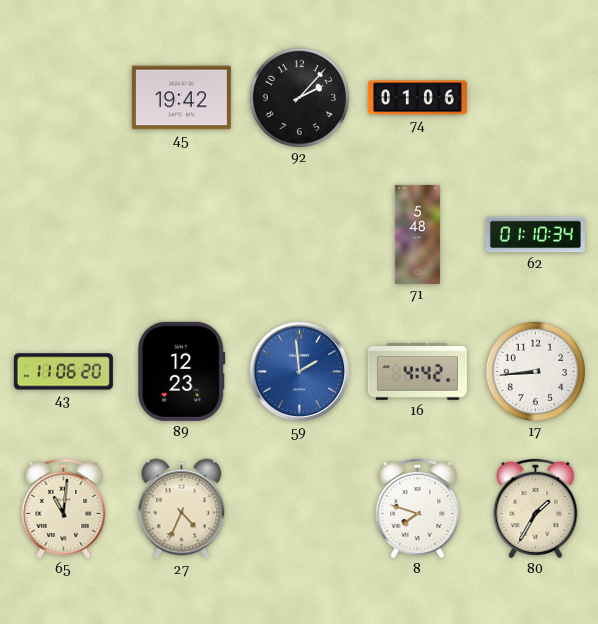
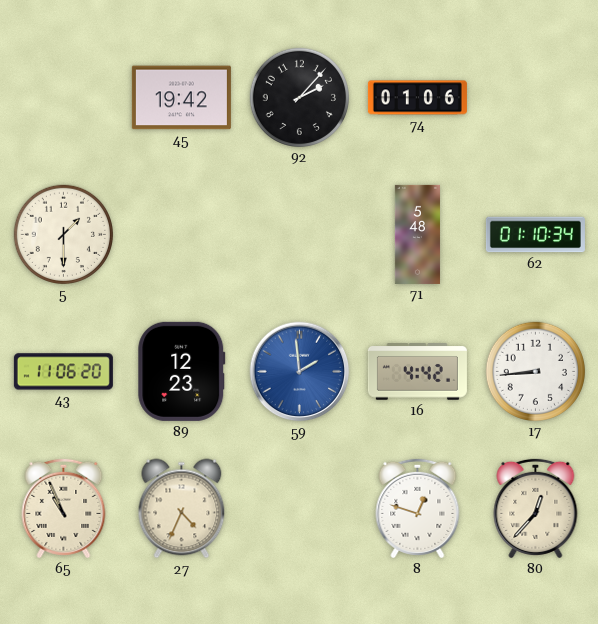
5: none -> 1:30 (63, 234)
65: 11:01 -> 10:56 (64, 508)
8: 7:48 -> 12:48 (418, 508)
80: 1:35 -> 12:37 (536, 508)
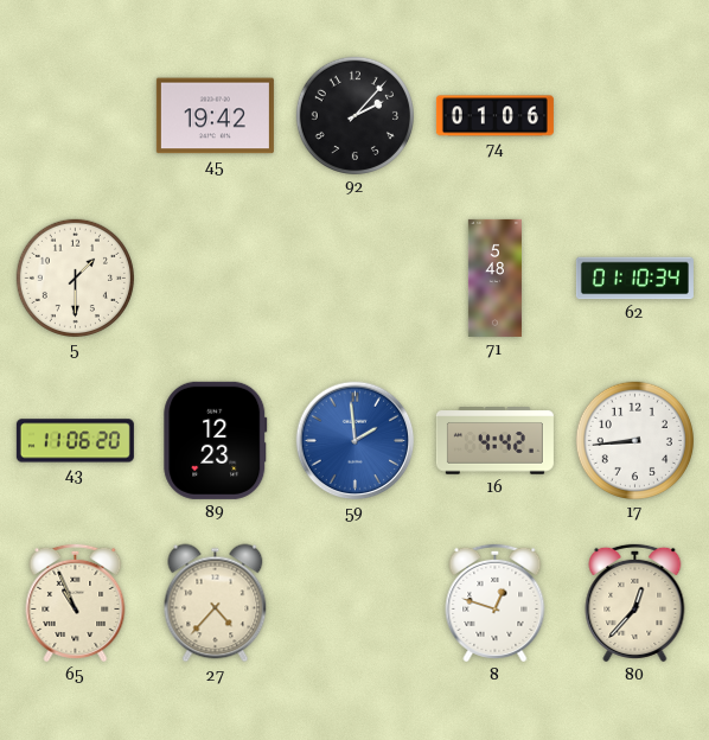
27: 4:34 -> 4:37 (216, 604)
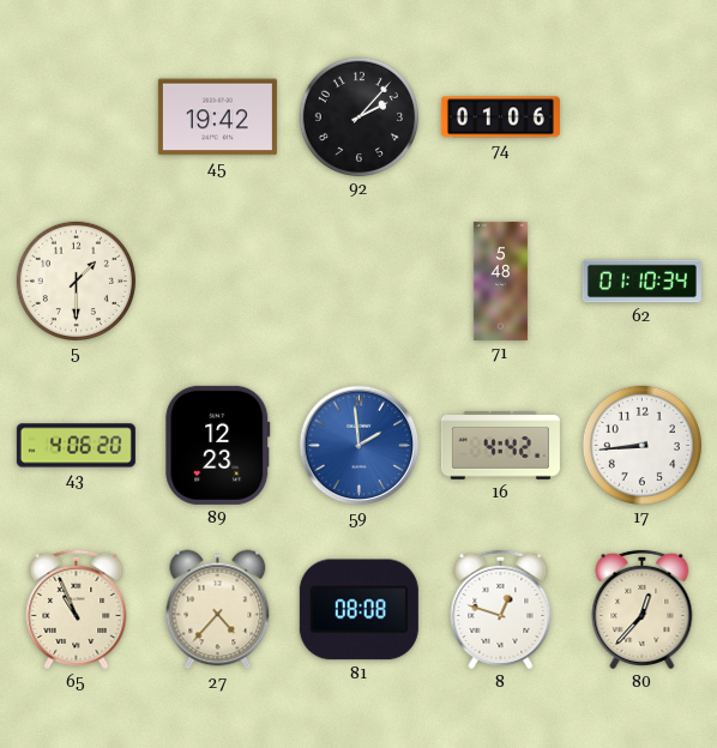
43: 11:06 -> 4:06 (76, 446)
81: none -> 08:08 (358, 610)
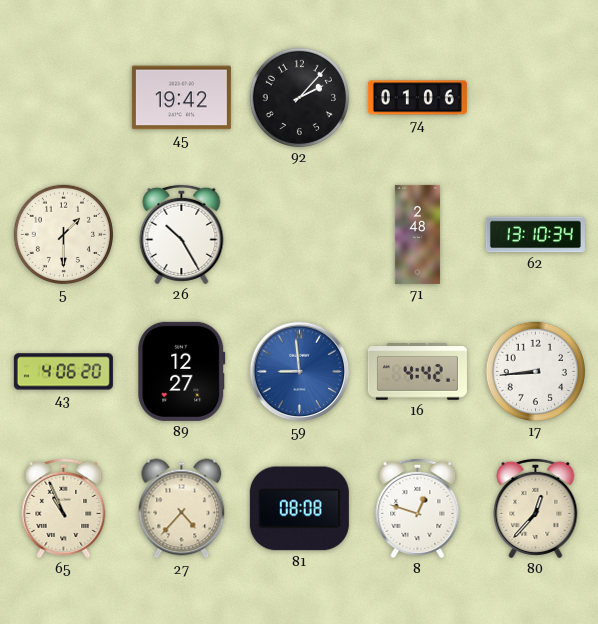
26: none -> 10:25 (182, 234)
71: 5:48 -> 2:48 (417, 234)
62: 01:10 -> 13:10 (535, 235)
89: 12:23 -> 12:27 (182, 371)
59: 1:59 -> 8:59 (300, 372)
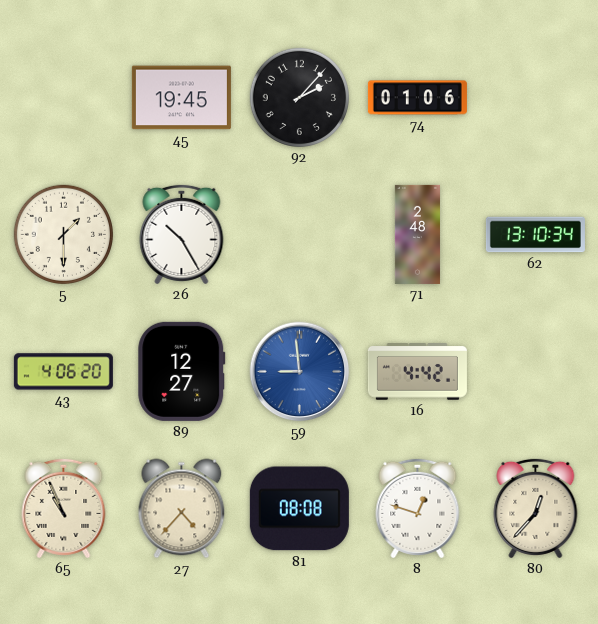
45: 19:42 -> 19:45 (181, 98)
17: 8:44 -> none (535, 371)
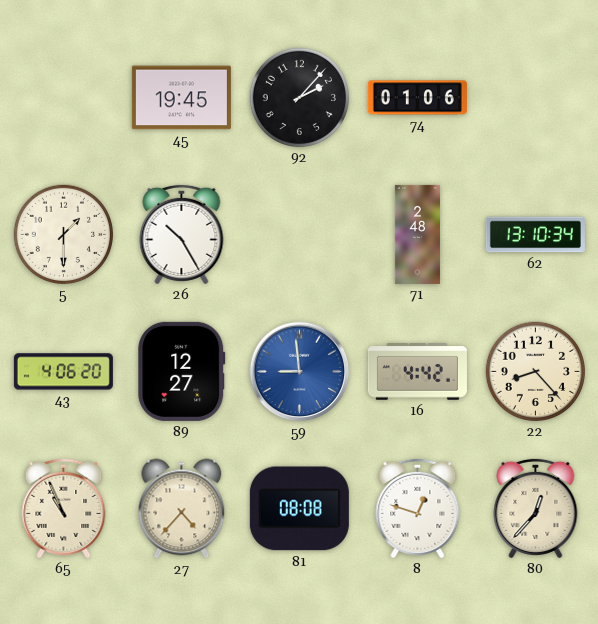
22: none -> 8:23 (535, 371)
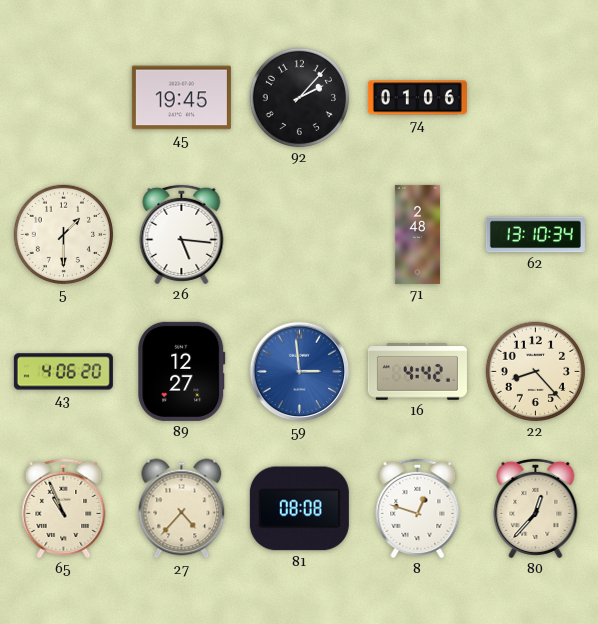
26: 10:25 -> 5:16 (182, 234)
59: 8:59 -> 2:59 (300, 372)
